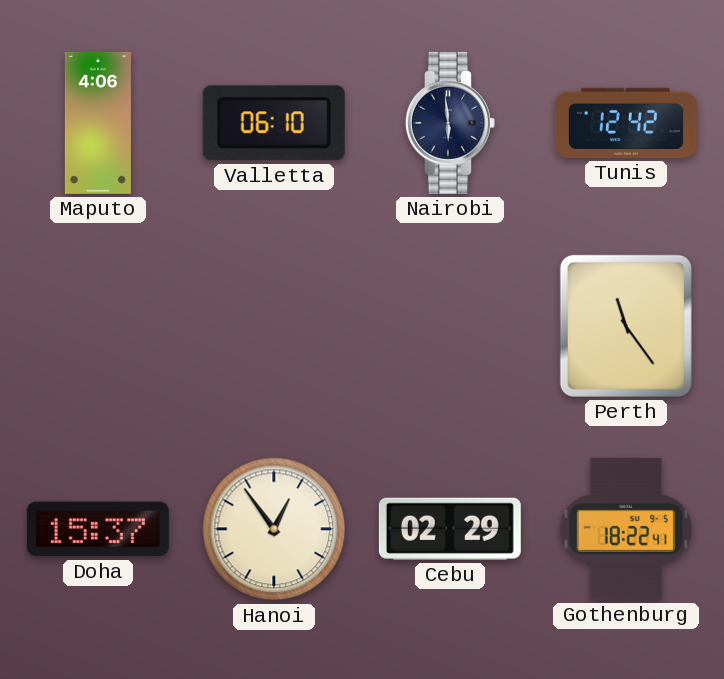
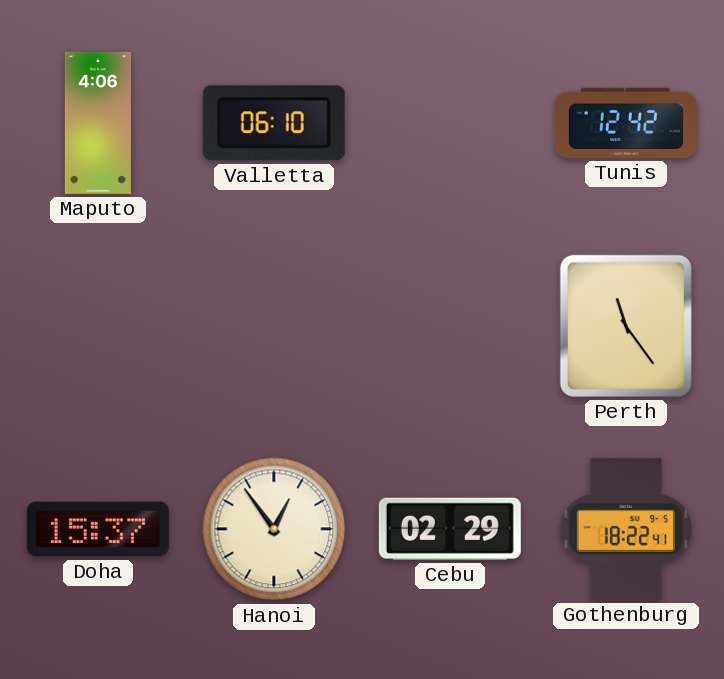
Nairobi: 5:59 -> none (450, 123)
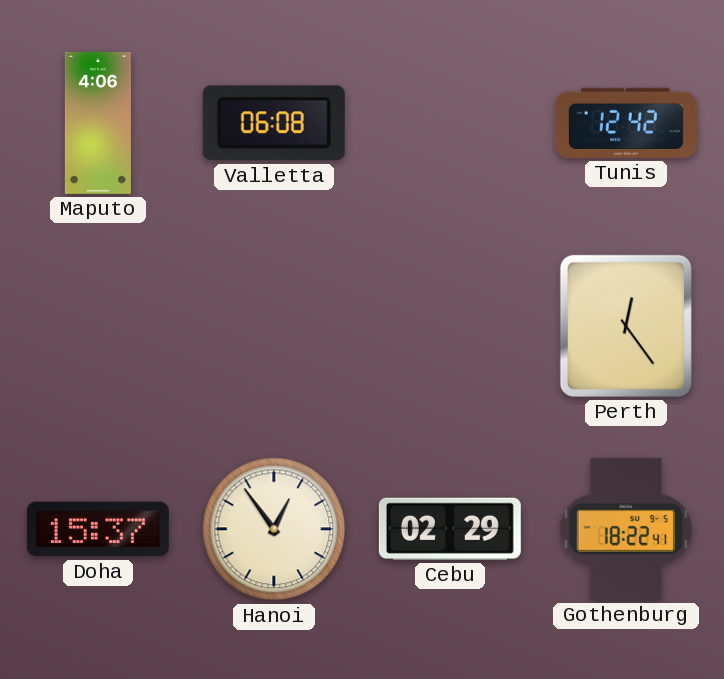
Valletta: 06:10 -> 06:08 (274, 123)
Perth: 11:24 -> 12:24 (626, 326)
